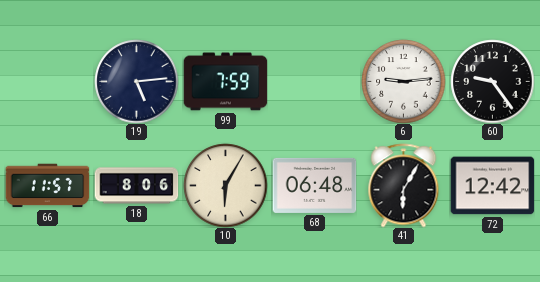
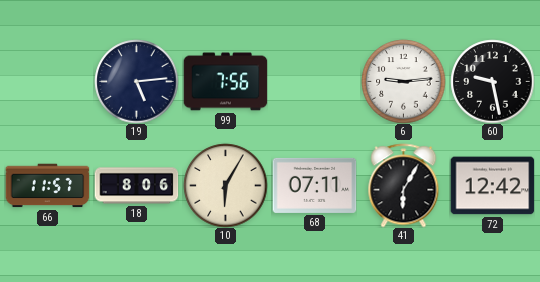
99: 7:59 -> 7:56 (225, 82)
60: 9:24 -> 9:28 (492, 81)
68: 06:48 -> 07:11 (314, 185)
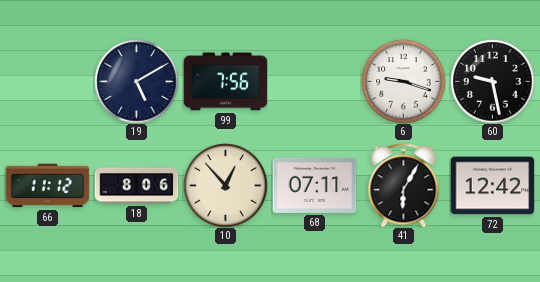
19: 5:14 -> 5:10 (136, 81)
6: 9:14 -> 9:18 (403, 81)
66: 11:57 -> 11:12 (47, 186)
10: 6:05 -> 12:53 (225, 185)
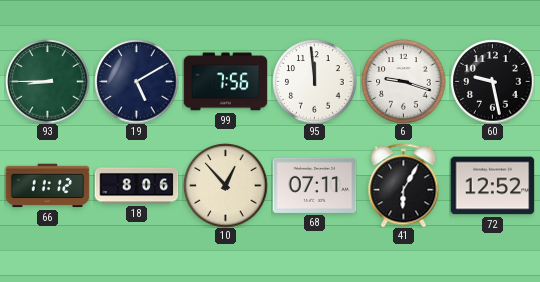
93: none -> 8:45 (47, 81)
95: none -> 11:59 (314, 81)
72: 12:42 -> 12:52 (492, 186)
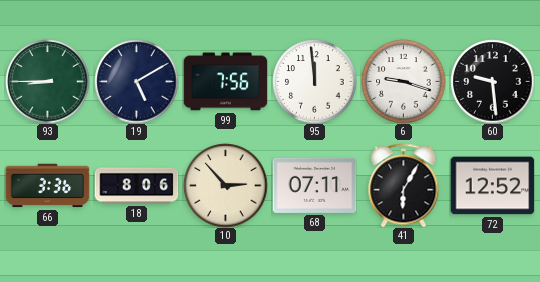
60: 9:28 -> 9:29 (492, 81)
66: 11:12 -> 3:36 (47, 186)
10: 12:53 -> 2:53 (225, 185)
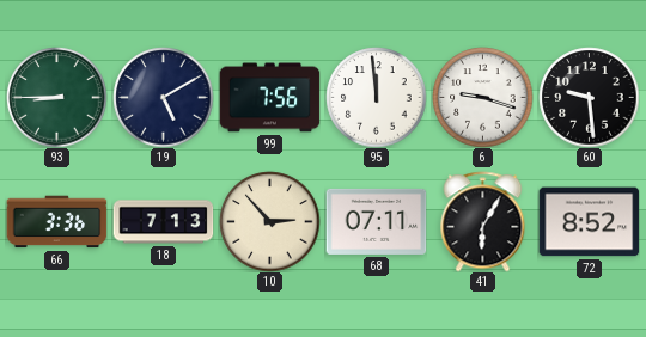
18: 8:06 -> 7:13 (163, 222)
72: 12:52 -> 8:52 (589, 222)
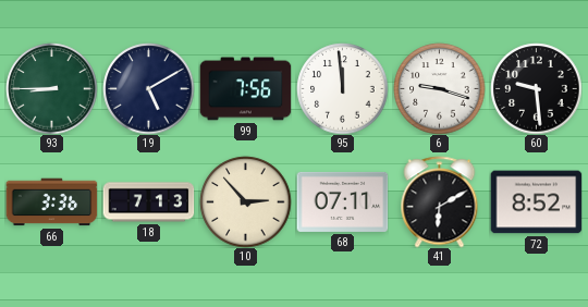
41: 6:05 -> 6:10 (440, 201)
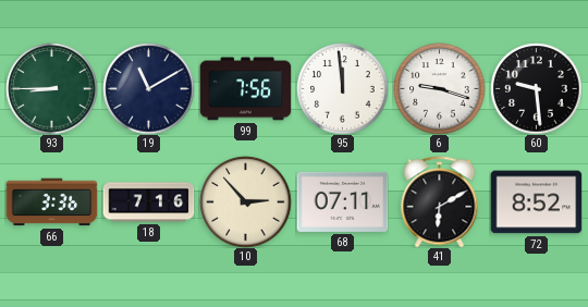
19: 5:10 -> 11:10 (148, 88)
18: 7:13 -> 7:16 (148, 202)
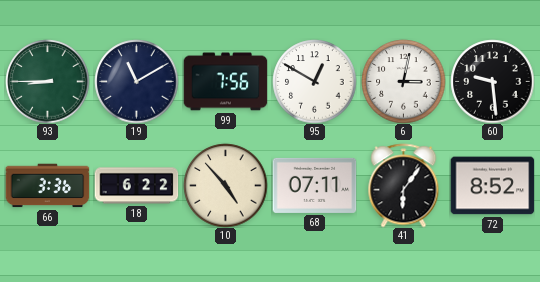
95: 11:59 -> 12:50 (314, 81)
6: 9:18 -> 3:02 (403, 81)
18: 7:16 -> 6:22 (136, 186)
10: 2:53 -> 4:53 (225, 185)
41: 6:10 -> 6:06 (404, 185)
